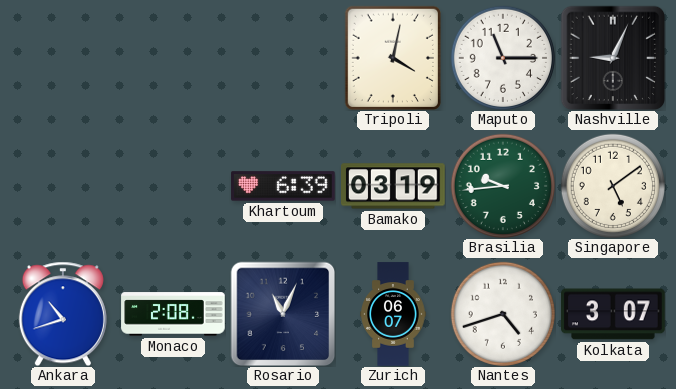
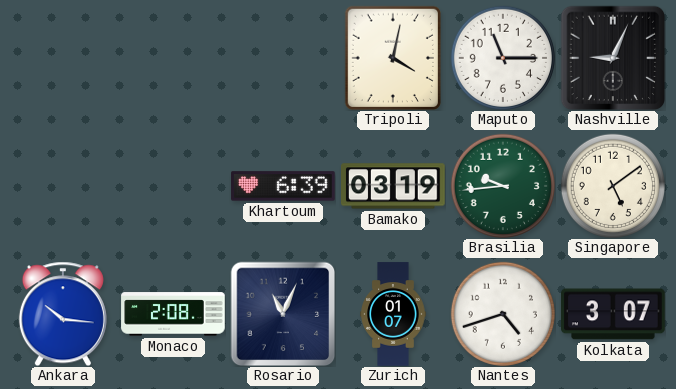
Ankara: 10:42 -> 10:16 (63, 314)
Zurich: 06:07 -> 01:07 (393, 314)
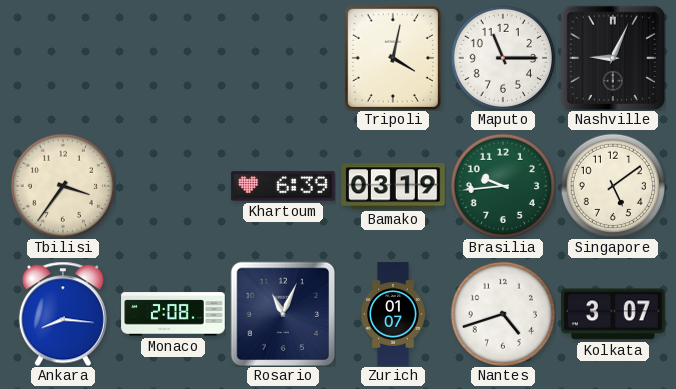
Tbilisi: none -> 3:36 (63, 186)
Ankara: 10:16 -> 8:16 (63, 314)
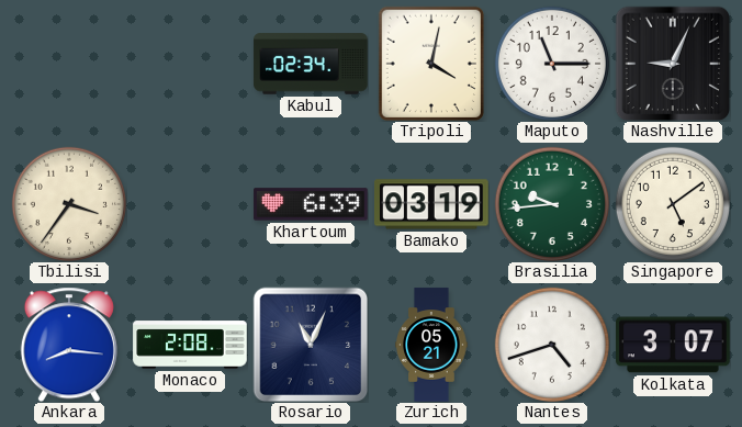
Kabul: none -> 02:34 (311, 64)
Zurich: 01:07 -> 05:21 (431, 345)
